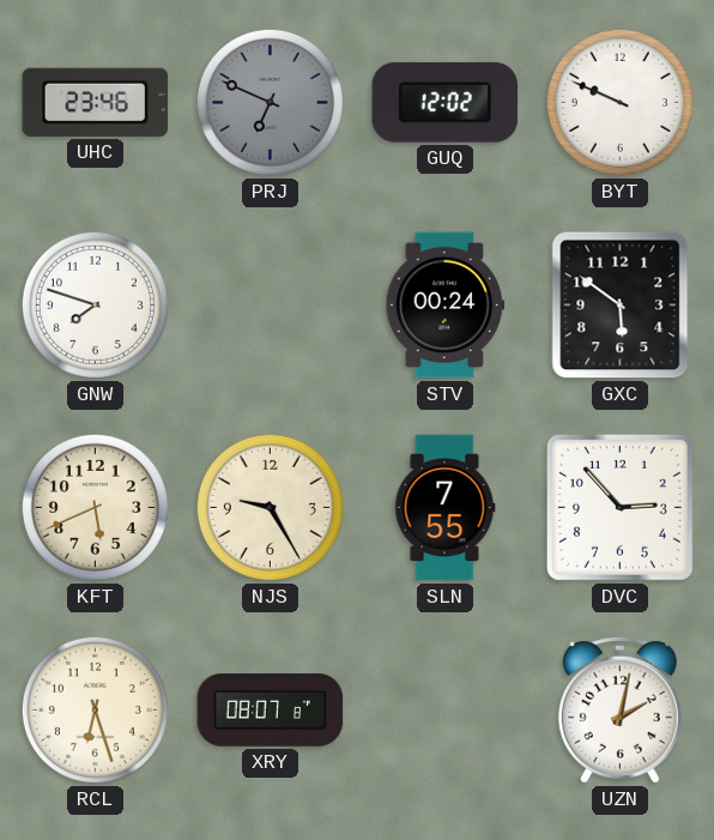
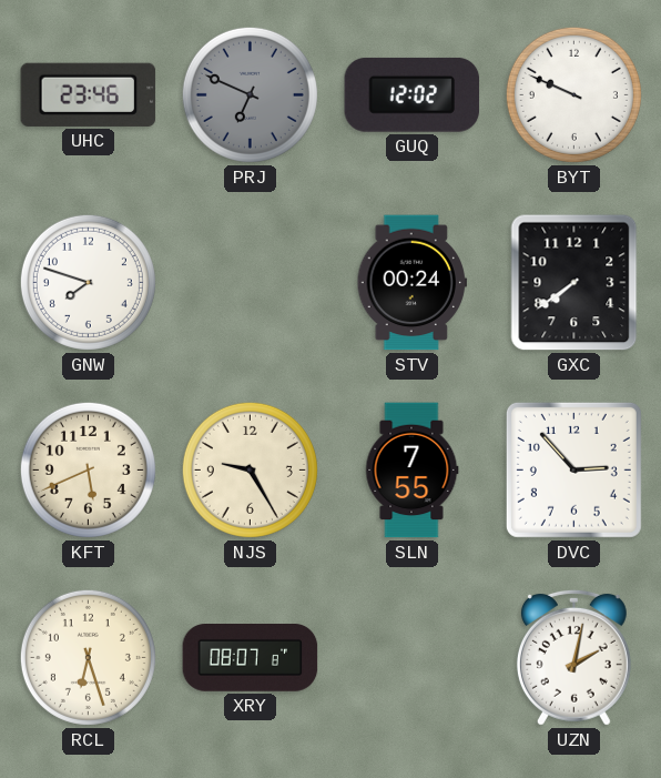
GXC: 5:51 -> 7:39 (574, 283)
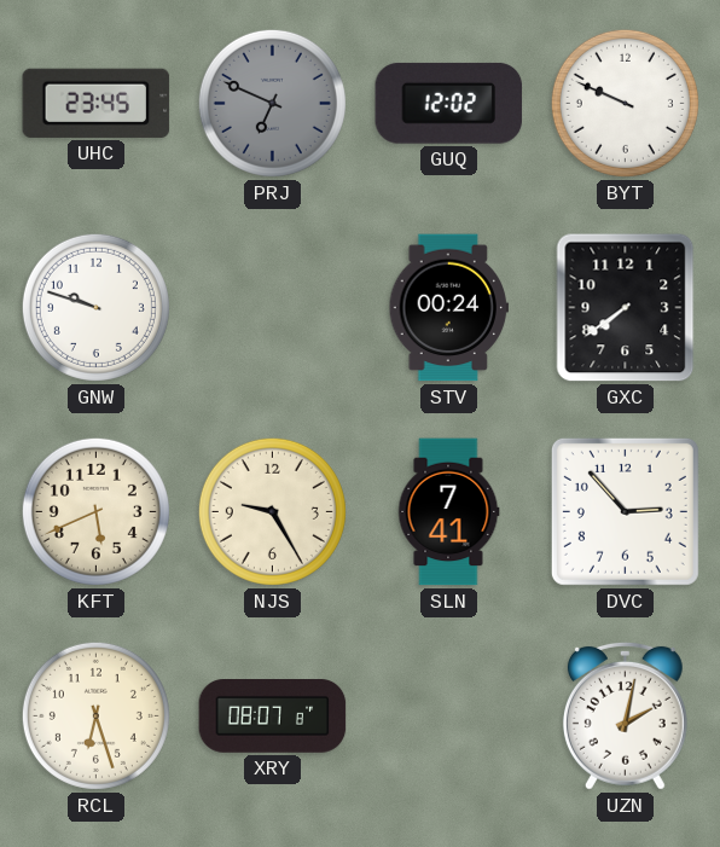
UHC: 23:46 -> 23:45 (97, 103)
GNW: 7:48 -> 9:48 (95, 307)
SLN: 7:55 -> 7:41 (448, 512)
